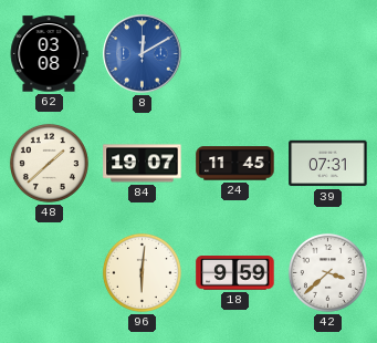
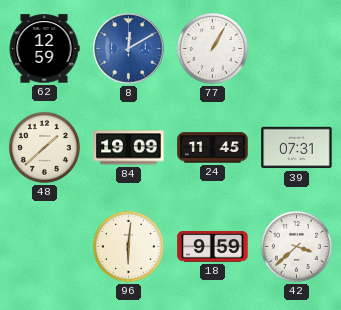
62: 03:08 -> 12:59 (44, 49)
77: none -> 1:05 (212, 48)
84: 19:07 -> 19:09 (129, 148)
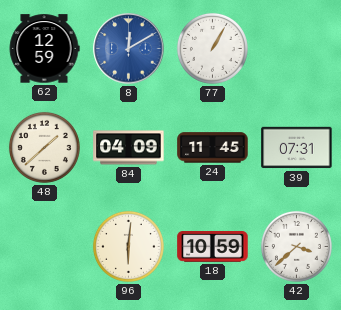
84: 19:09 -> 04:09 (129, 148)
18: 9:59 -> 10:59 (213, 247)
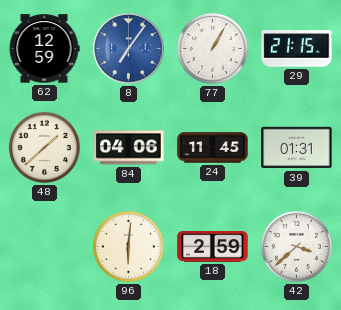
8: 12:10 -> 7:06 (129, 49)
29: none -> 21:15 (297, 49)
84: 04:09 -> 04:06 (129, 148)
39: 07:31 -> 01:31 (297, 148)
18: 10:59 -> 2:59 (213, 247)
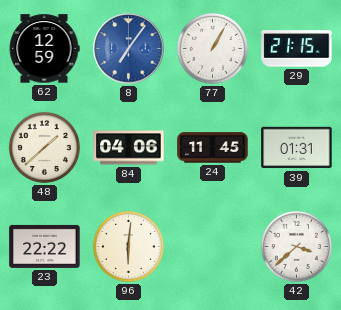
23: none -> 22:22 (45, 246)
18: 2:59 -> none (213, 247)
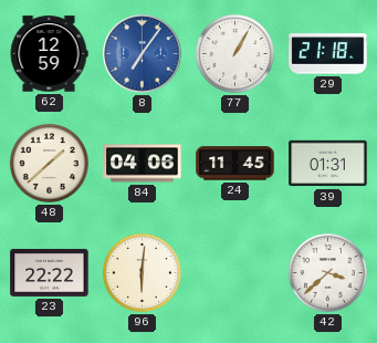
29: 21:15 -> 21:18 (328, 54)
